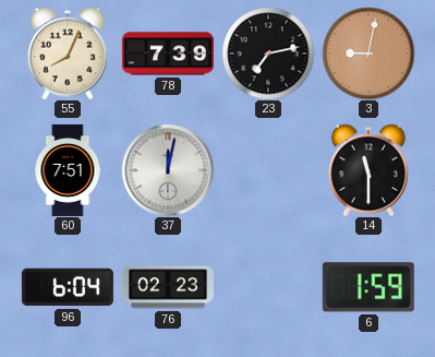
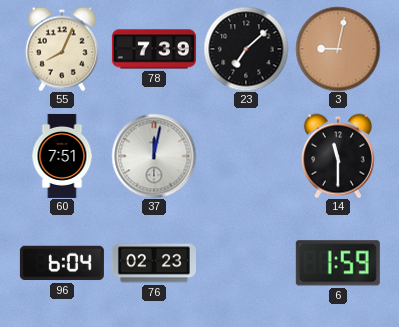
23: 7:13 -> 7:08 (246, 49)
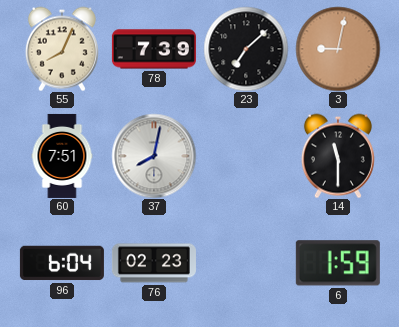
37: 12:02 -> 8:02 (154, 156)
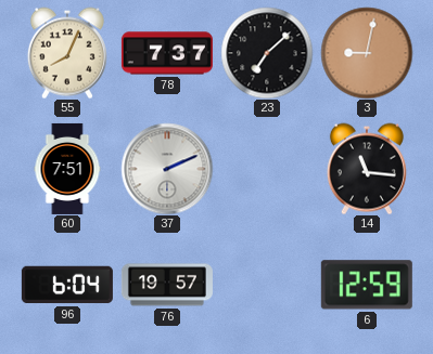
78: 7:39 -> 7:37 (167, 53)
37: 8:02 -> 2:11 (167, 169)
14: 11:30 -> 11:16 (367, 169)
76: 02:23 -> 19:57 (167, 285)
6: 1:59 -> 12:59 (367, 285)
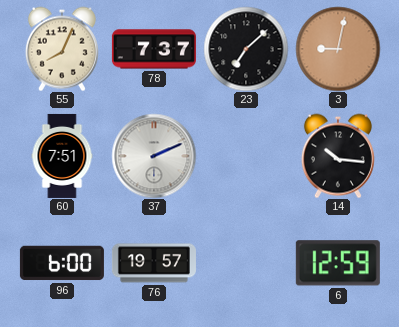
14: 11:16 -> 10:16 (338, 156)
96: 6:04 -> 6:00 (62, 263)
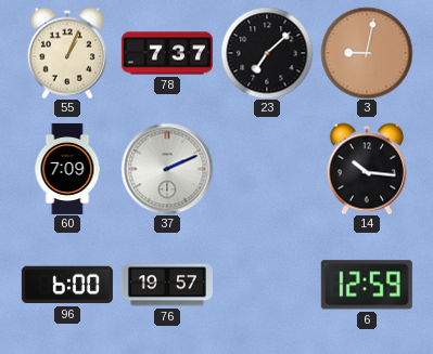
55: 8:04 -> 1:04 (67, 53)
60: 7:51 -> 7:09 (67, 169)
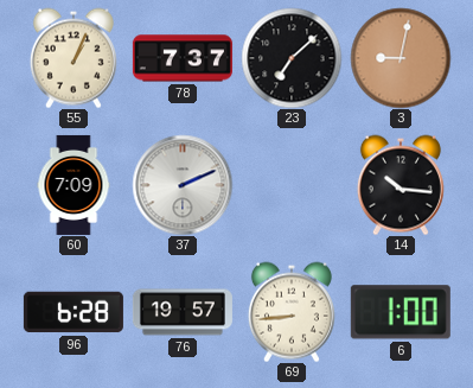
96: 6:00 -> 6:28 (73, 312)
69: none -> 8:44 (292, 312)
6: 12:59 -> 1:00 (401, 312)
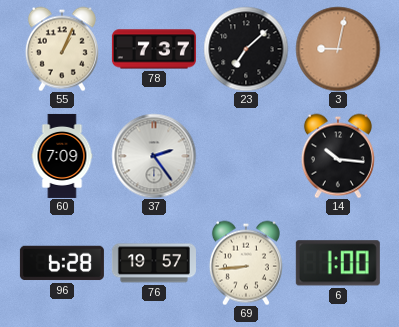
37: 2:11 -> 2:24 (154, 156)
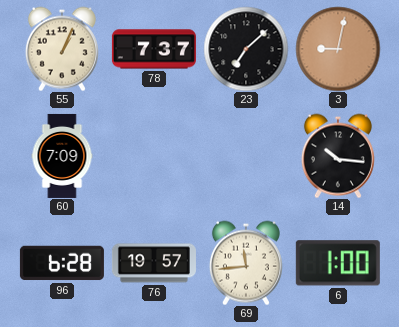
37: 2:24 -> none (154, 156)
69: 8:44 -> 11:44 (246, 263)
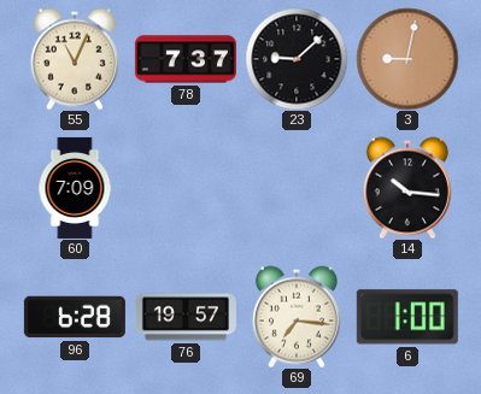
55: 1:04 -> 11:04 (75, 59)
23: 7:08 -> 9:08 (297, 59)
69: 11:44 -> 7:16 (297, 317)
